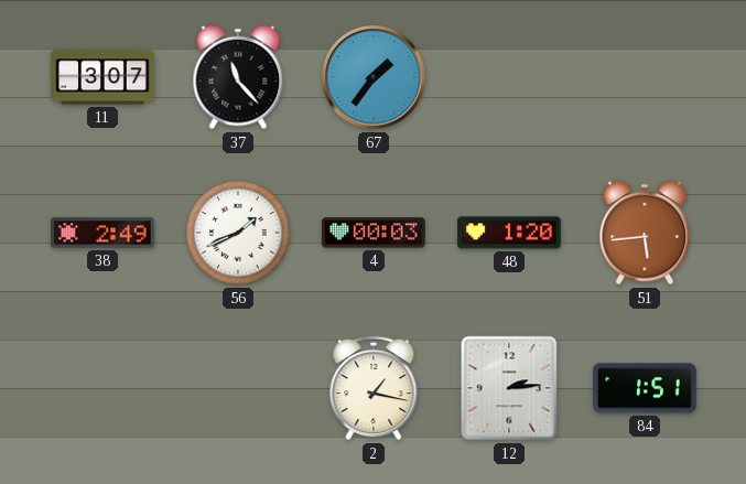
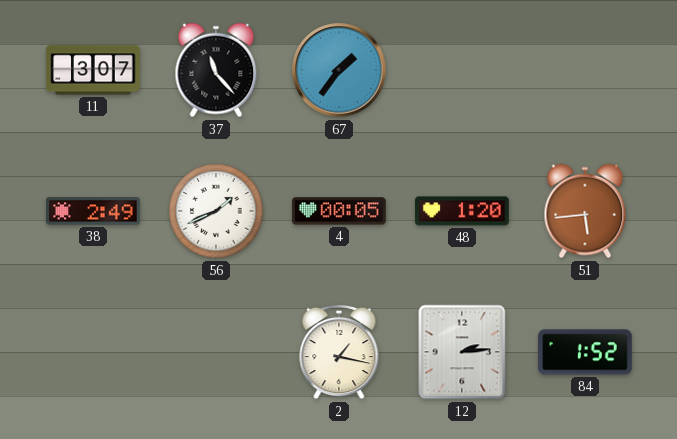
4: 00:03 -> 00:05 (339, 211)
84: 1:51 -> 1:52 (585, 352)
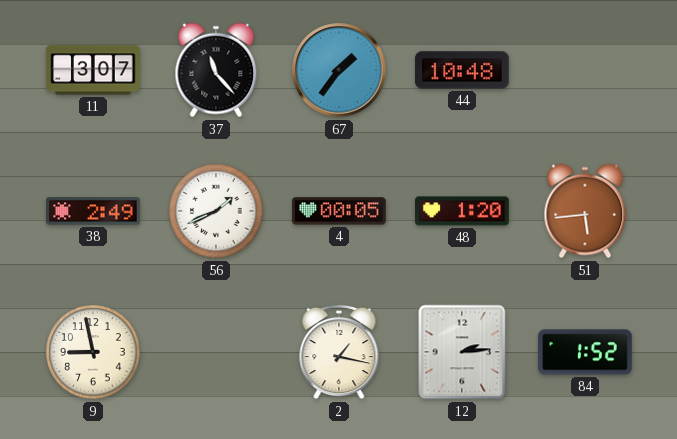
44: none -> 10:48 (462, 70)
9: none -> 8:58 (93, 352)
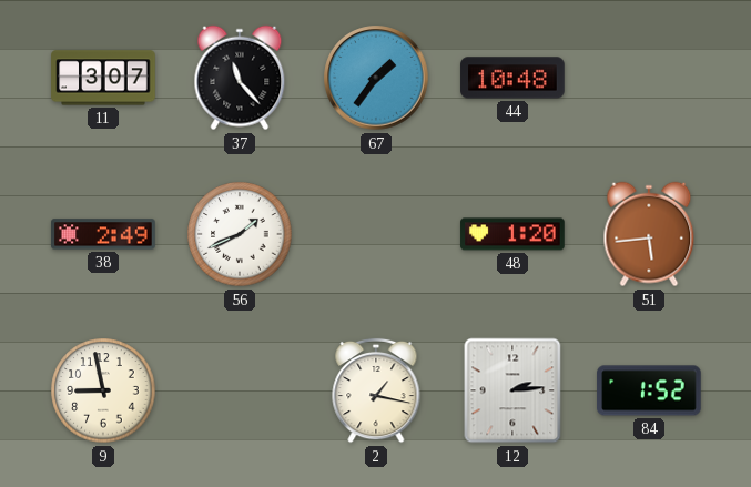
4: 00:05 -> none (339, 211)
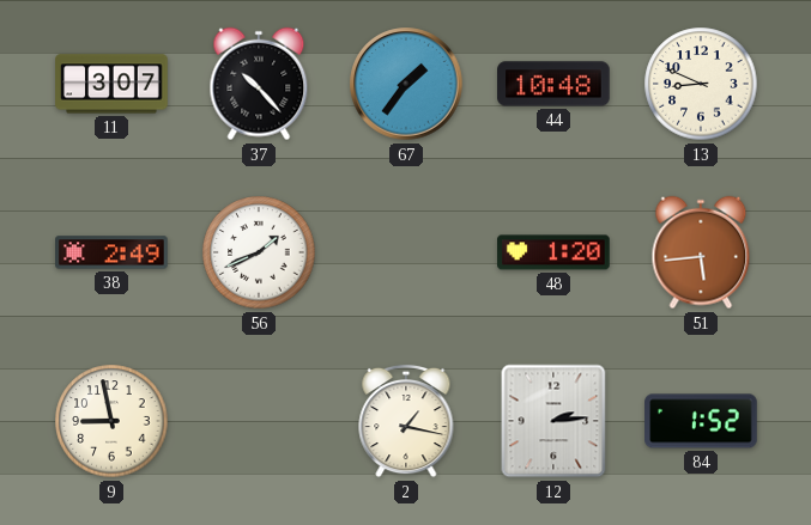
37: 11:23 -> 10:23 (259, 84)
13: none -> 8:49 (701, 84)
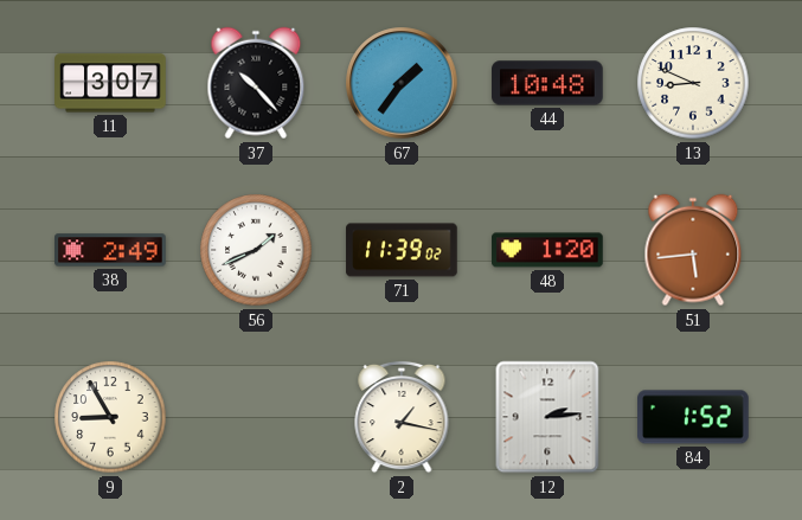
71: none -> 11:39 (402, 250)
9: 8:58 -> 8:55 (110, 417)
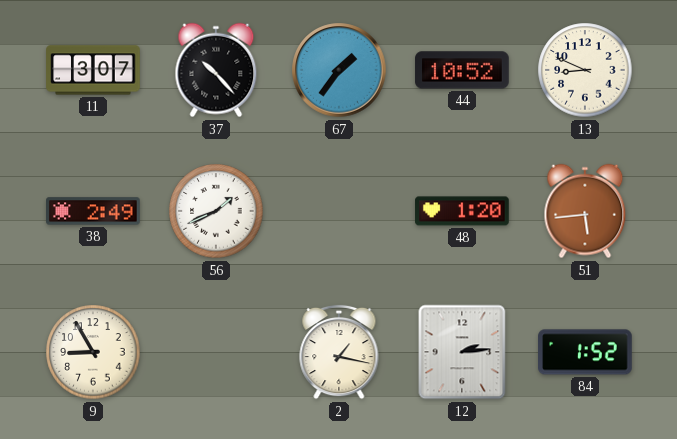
44: 10:48 -> 10:52 (462, 70)
71: 11:39 -> none (402, 250)
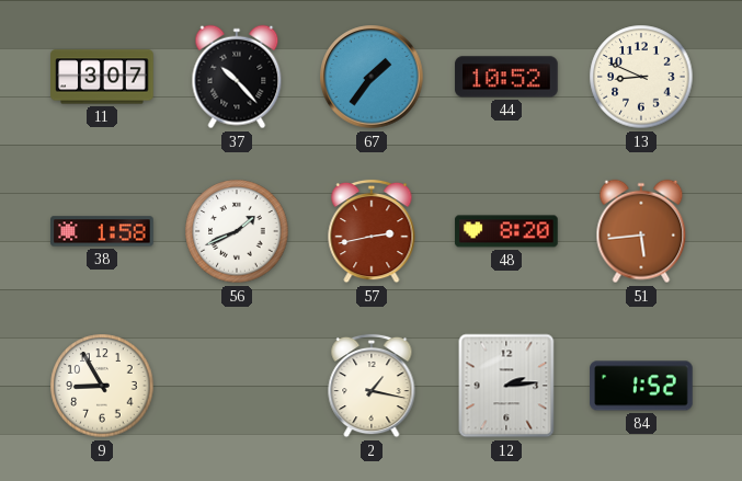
38: 2:49 -> 1:58 (102, 231)
57: none -> 2:43 (372, 231)
48: 1:20 -> 8:20 (506, 231)
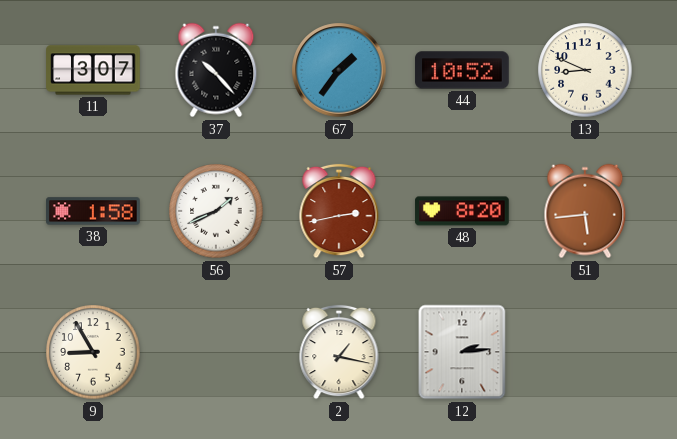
84: 1:52 -> none (641, 386)
